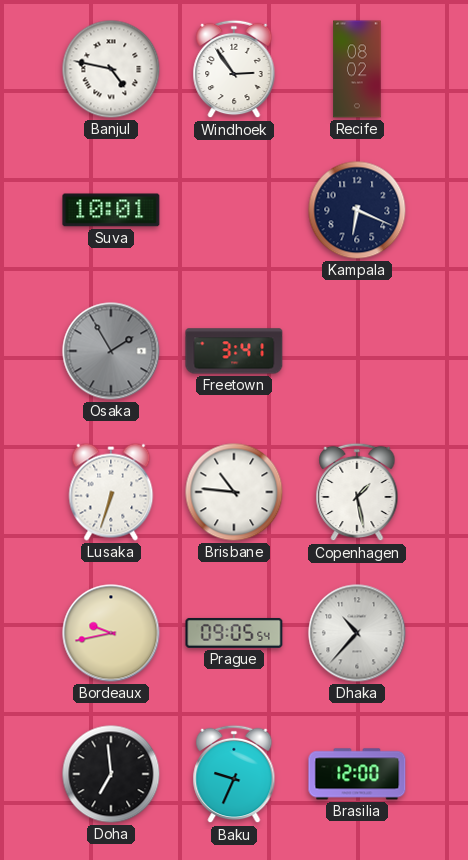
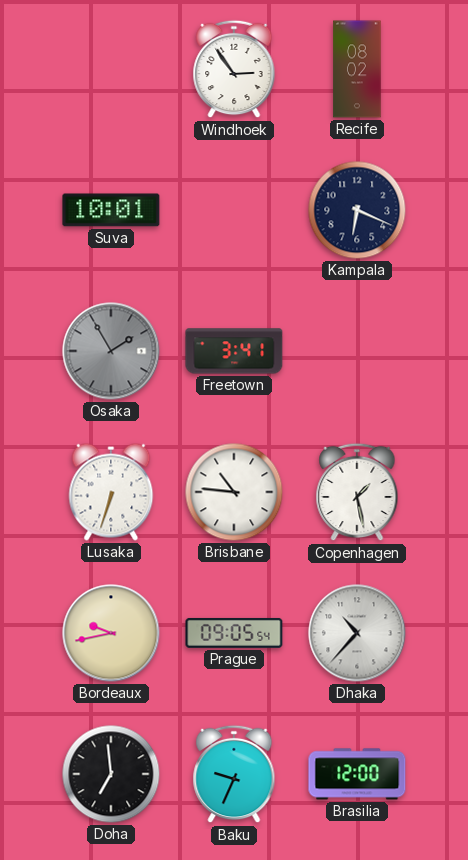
Banjul: 4:47 -> none (111, 69)
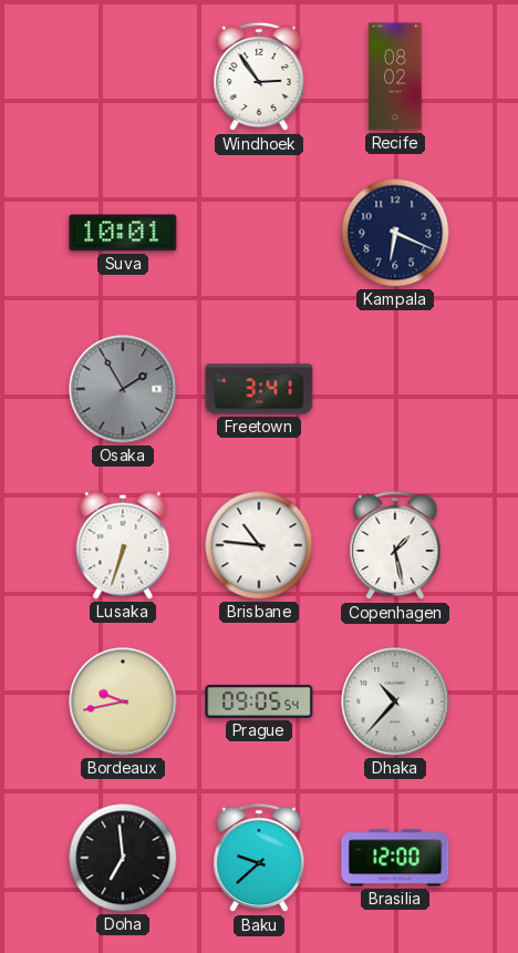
Baku: 9:34 -> 9:38 (259, 858)
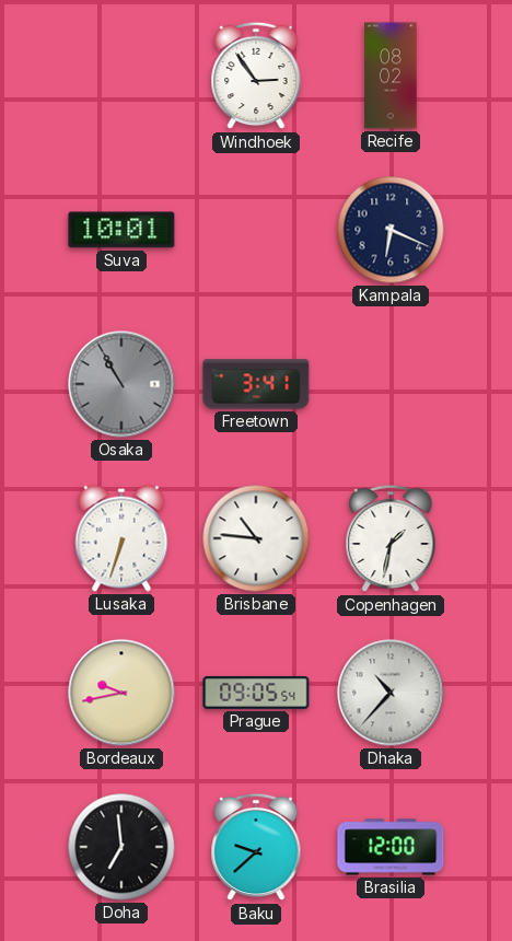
Osaka: 1:55 -> 10:55 (121, 384)
Copenhagen: 1:28 -> 1:32 (391, 538)
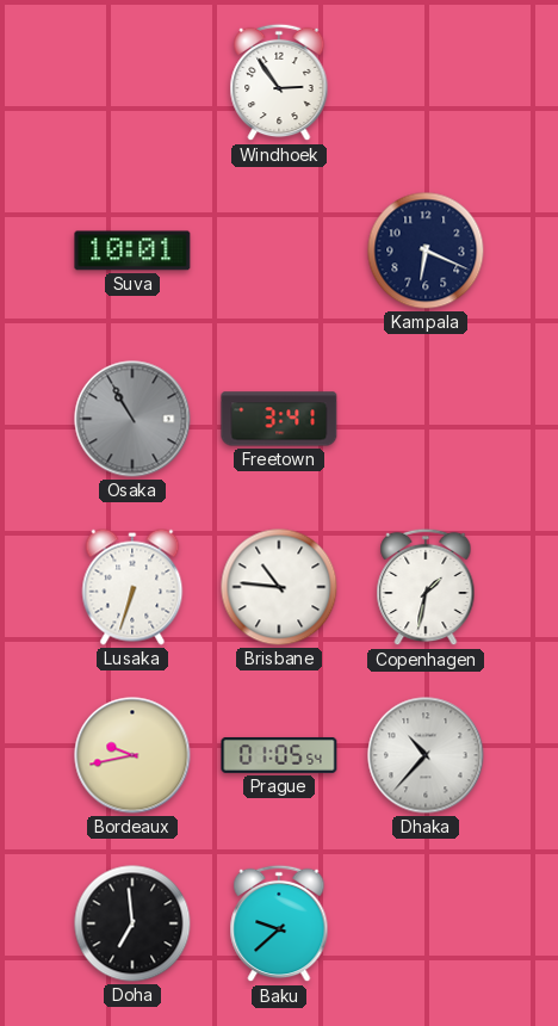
Recife: 08:02 -> none (391, 75)
Prague: 09:05 -> 01:05 (279, 755)
Brasilia: 12:00 -> none (391, 847)
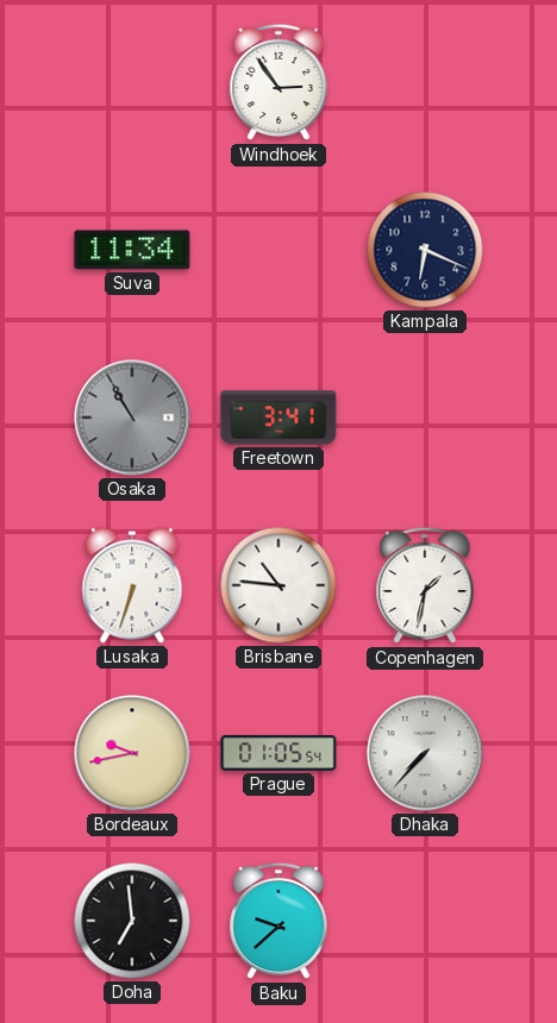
Suva: 10:01 -> 11:34 (132, 250)
Dhaka: 10:37 -> 7:37 (425, 753)
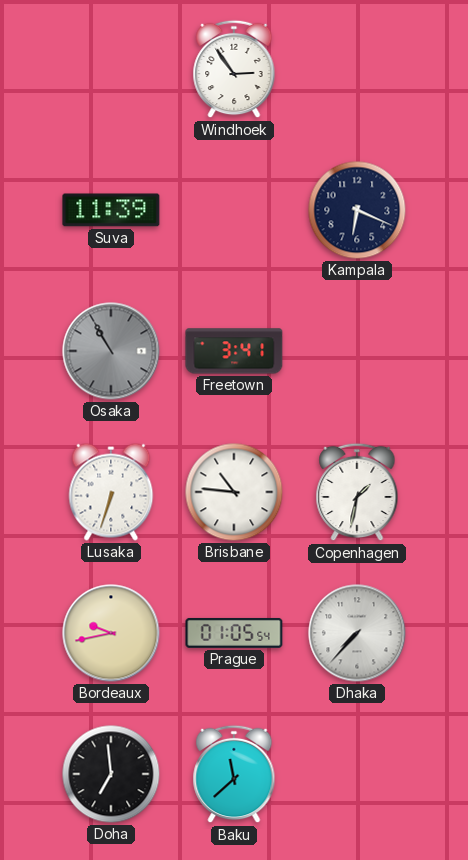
Suva: 11:34 -> 11:39 (111, 210)
Baku: 9:38 -> 11:38 (234, 774)
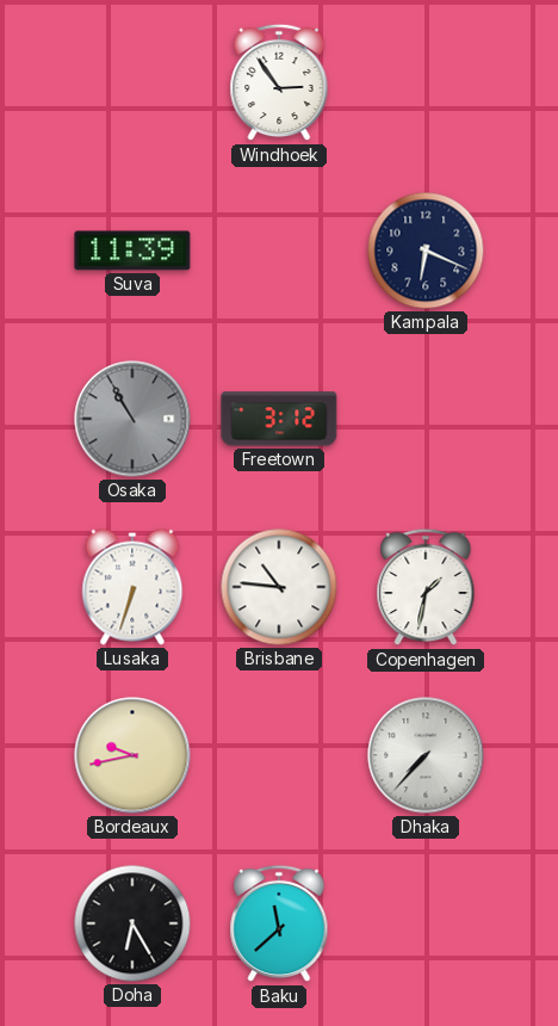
Freetown: 3:41 -> 3:12 (279, 419)
Prague: 01:05 -> none (234, 633)
Doha: 6:59 -> 6:25 (132, 923)
